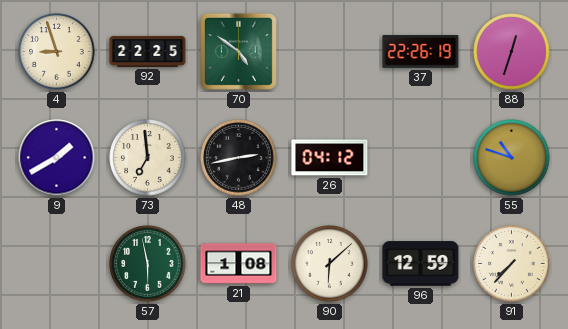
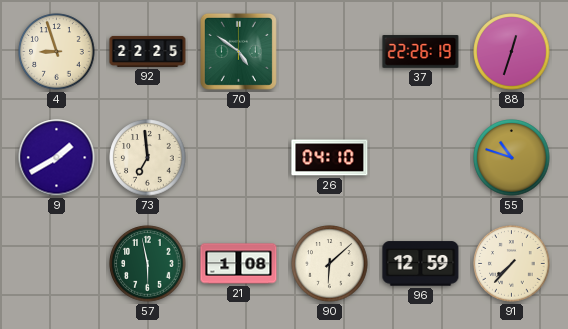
48: 2:43 -> none (239, 158)
26: 04:12 -> 04:10 (330, 158)
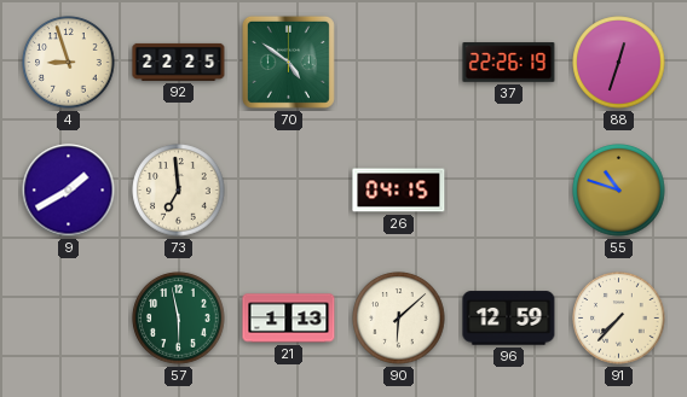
26: 04:10 -> 04:15 (399, 191)
21: 1:08 -> 1:13 (289, 319)
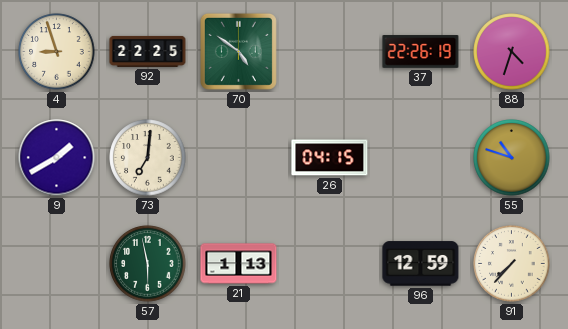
88: 12:33 -> 4:33 (512, 52)
73: 6:59 -> 7:01 (148, 158)
90: 6:08 -> none (399, 319)
